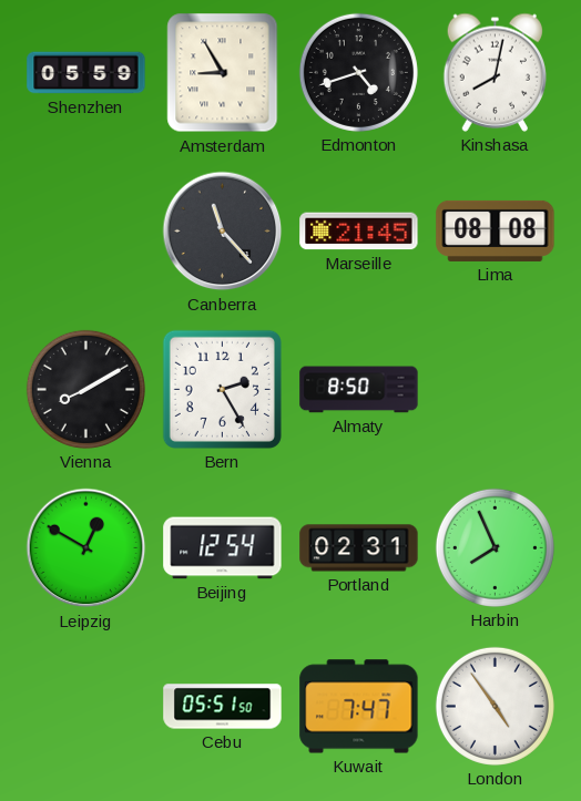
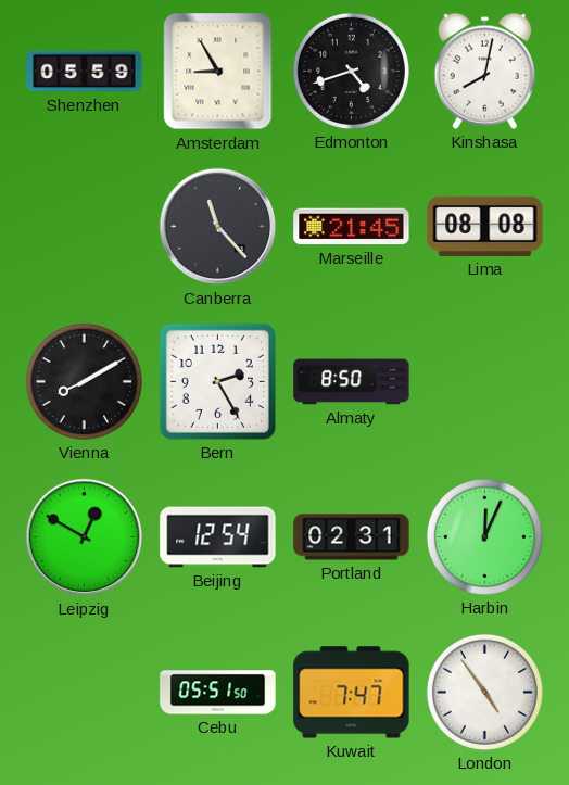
Harbin: 7:56 -> 12:04 (484, 536)
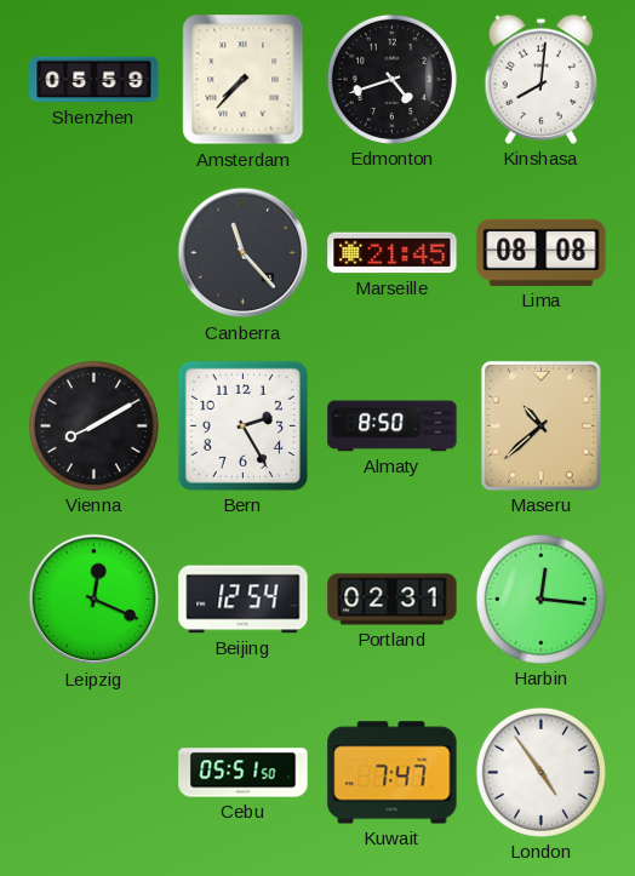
Amsterdam: 8:55 -> 7:37 (244, 80)
Kinshasa: 8:02 -> 8:01 (540, 79)
Maseru: none -> 10:38 (540, 425)
Leipzig: 12:50 -> 12:19 (95, 600)
Harbin: 12:04 -> 12:16 (540, 599)
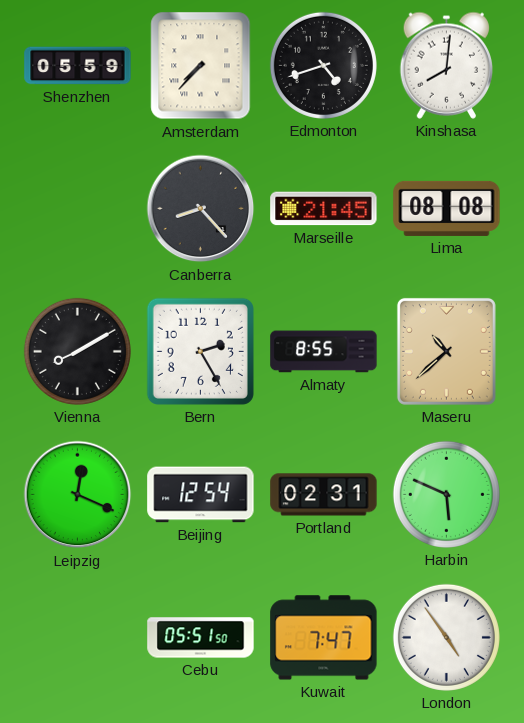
Canberra: 11:23 -> 8:23 (201, 209)
Almaty: 8:50 -> 8:55 (324, 352)
Harbin: 12:16 -> 5:49 (446, 494)
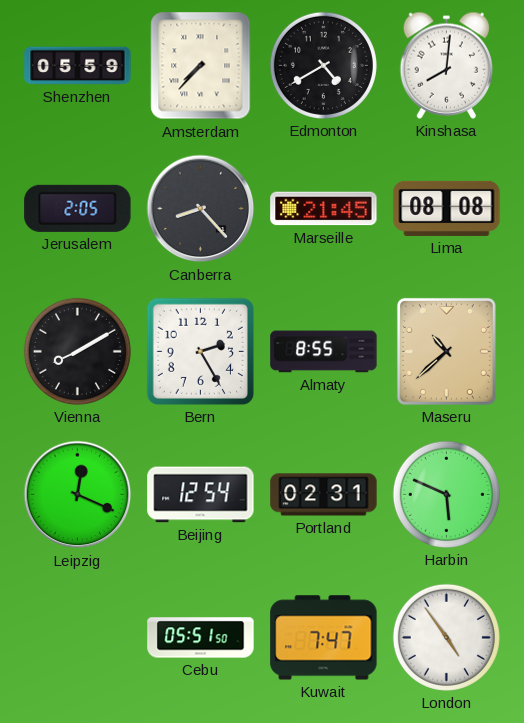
Edmonton: 4:42 -> 4:40 (323, 65)
Jerusalem: none -> 2:05 (78, 208)
